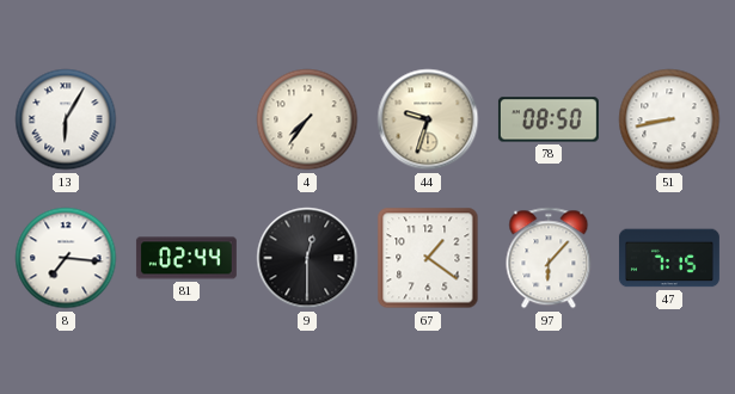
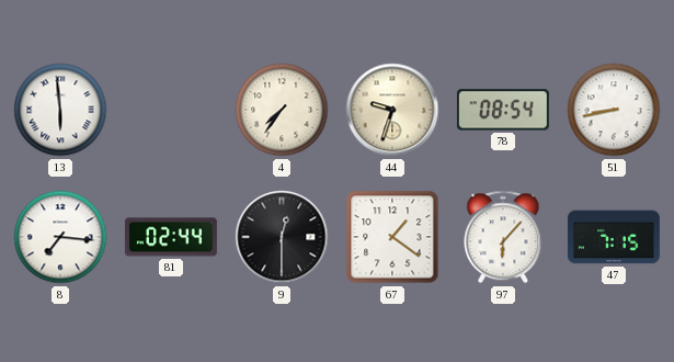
13: 6:05 -> 5:59 (60, 110)
78: 08:50 -> 08:54 (503, 110)
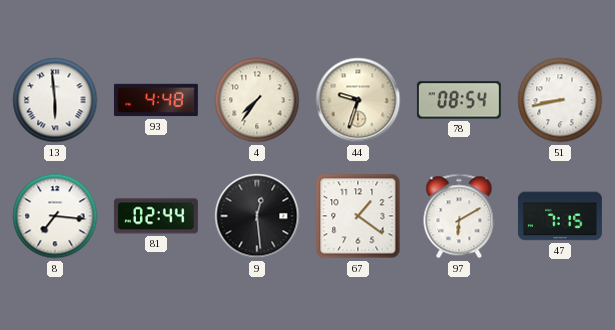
93: none -> 4:48 (156, 100)
9: 12:30 -> 12:29 (257, 216)
97: 6:07 -> 6:10 (459, 216)
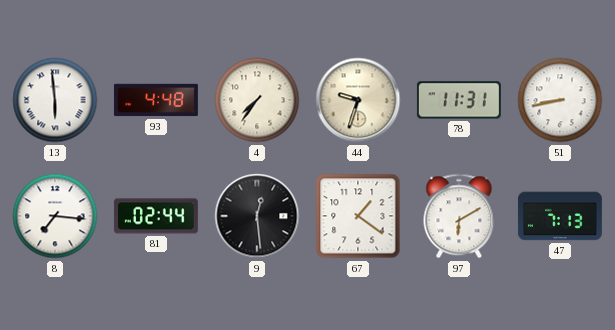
78: 08:54 -> 11:31 (459, 100)
47: 7:15 -> 7:13 (560, 216)
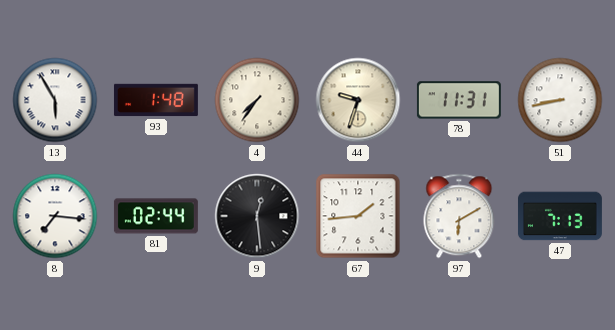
13: 5:59 -> 5:55 (55, 100)
93: 4:48 -> 1:48 (156, 100)
67: 1:21 -> 1:44 (358, 216)
